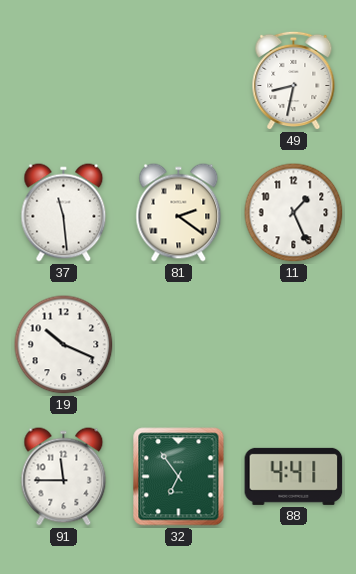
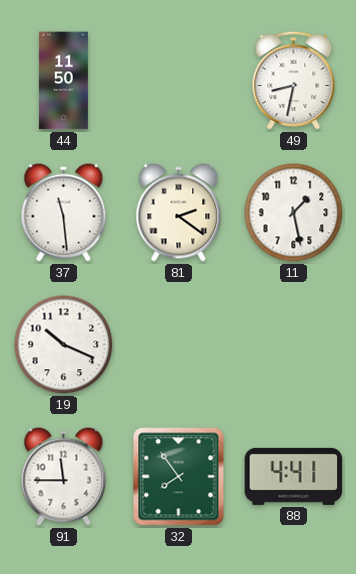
44: none -> 11:50 (63, 81)
11: 1:26 -> 1:28 (294, 213)
32: 6:54 -> 7:54 (179, 477)
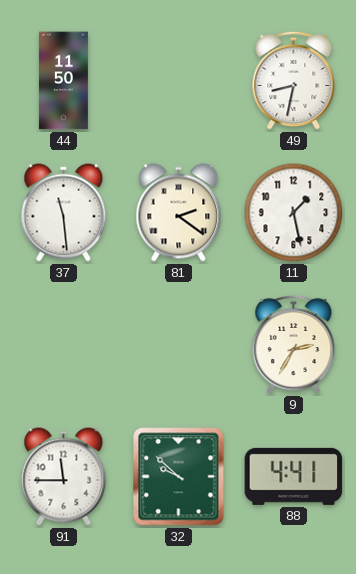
19: 10:19 -> none (64, 345)
9: none -> 2:35 (294, 345)
32: 7:54 -> 9:52 (179, 477)
